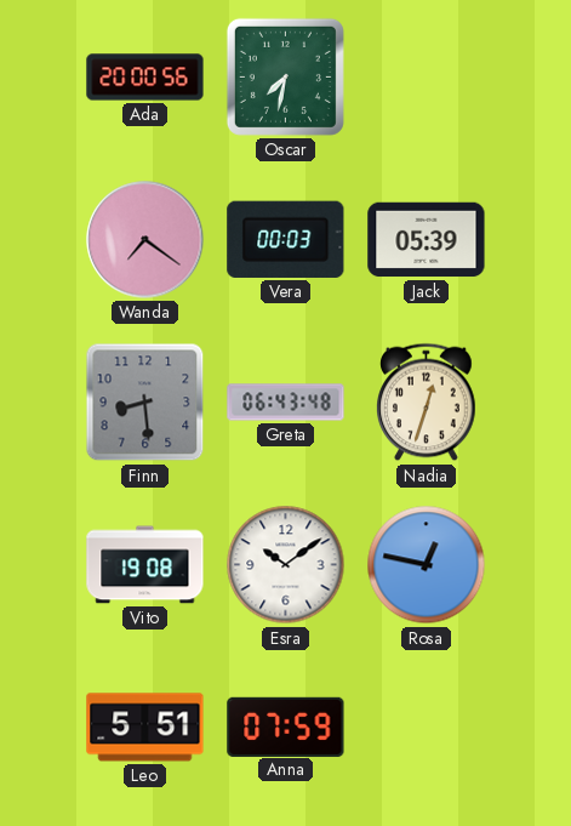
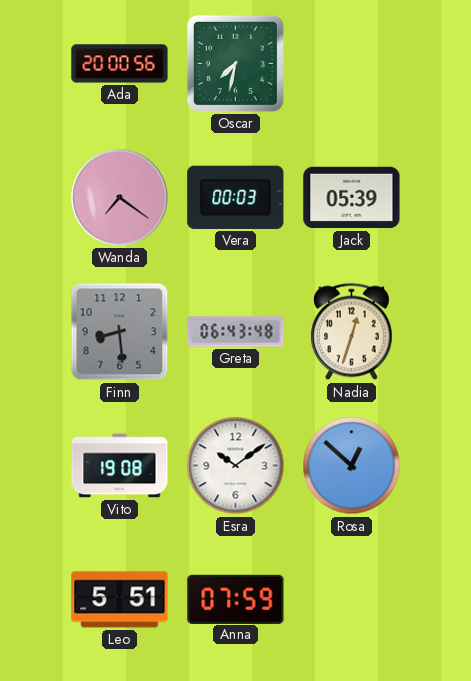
Rosa: 12:47 -> 12:52 (352, 466)
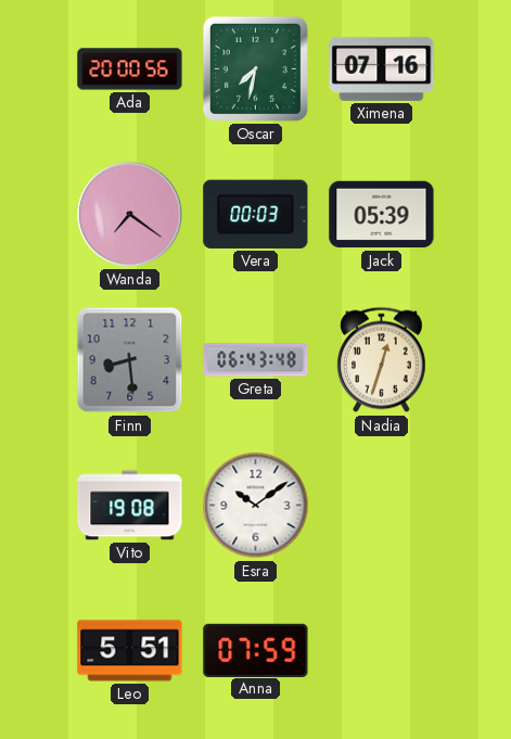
Ximena: none -> 07:16 (382, 68)
Rosa: 12:52 -> none (352, 466)
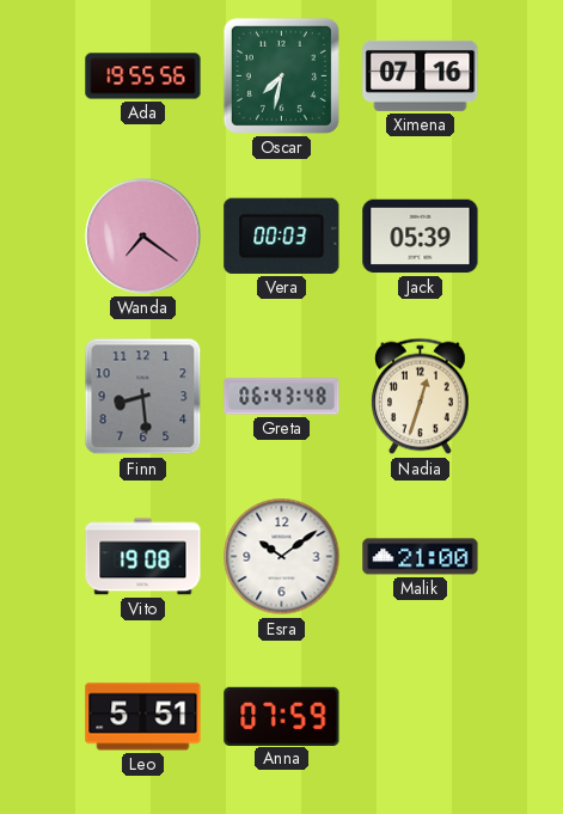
Ada: 20:00 -> 19:55 (143, 76)
Malik: none -> 21:00 (421, 557)
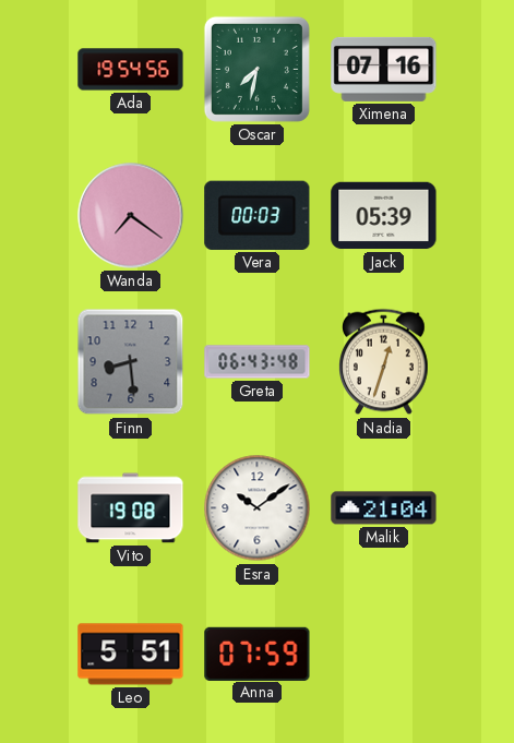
Ada: 19:55 -> 19:54 (131, 70)
Malik: 21:00 -> 21:04 (384, 508)
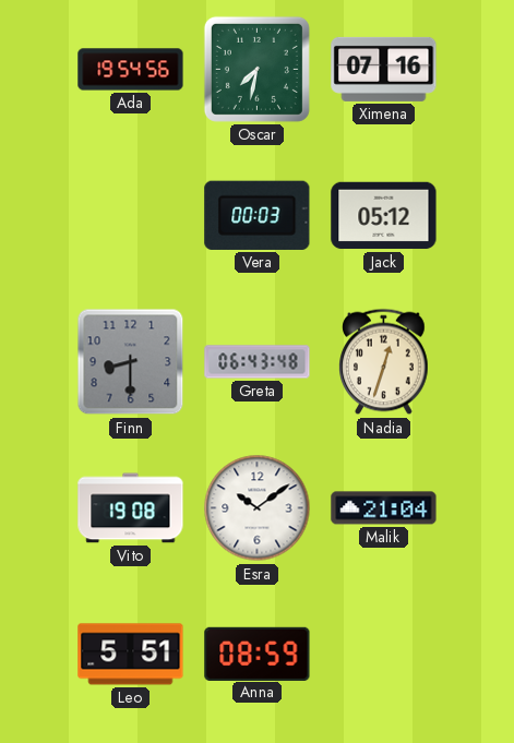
Wanda: 7:21 -> none (131, 216)
Jack: 05:39 -> 05:12 (384, 216)
Finn: 8:29 -> 8:30 (131, 362)
Anna: 07:59 -> 08:59 (258, 654)
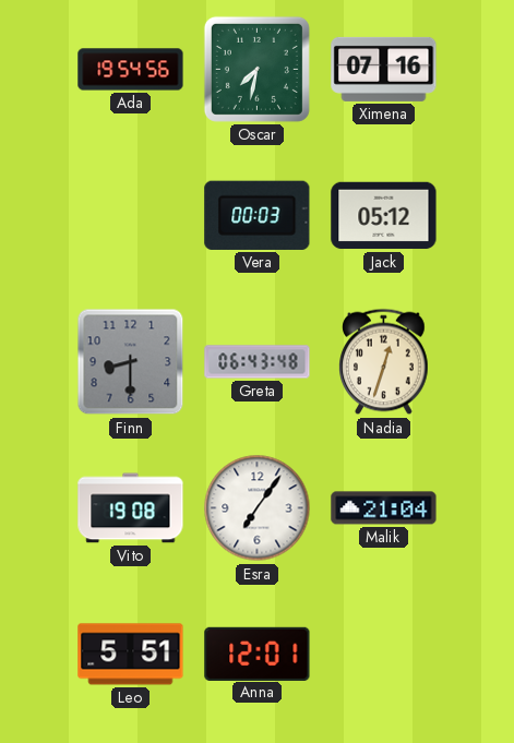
Esra: 10:09 -> 7:06 (258, 508)
Anna: 08:59 -> 12:01 (258, 654)
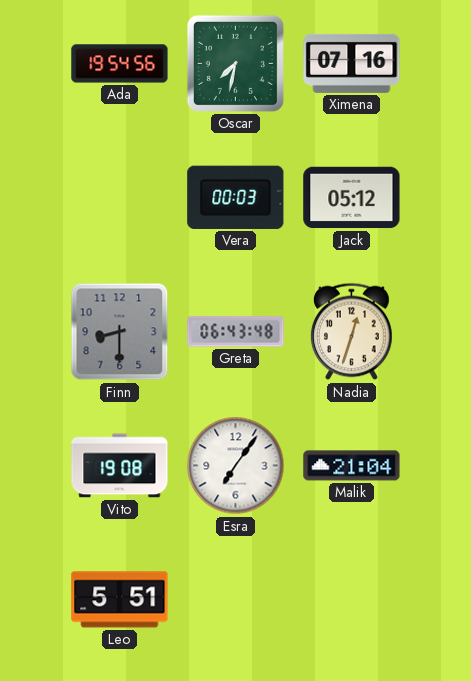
Anna: 12:01 -> none (258, 654)
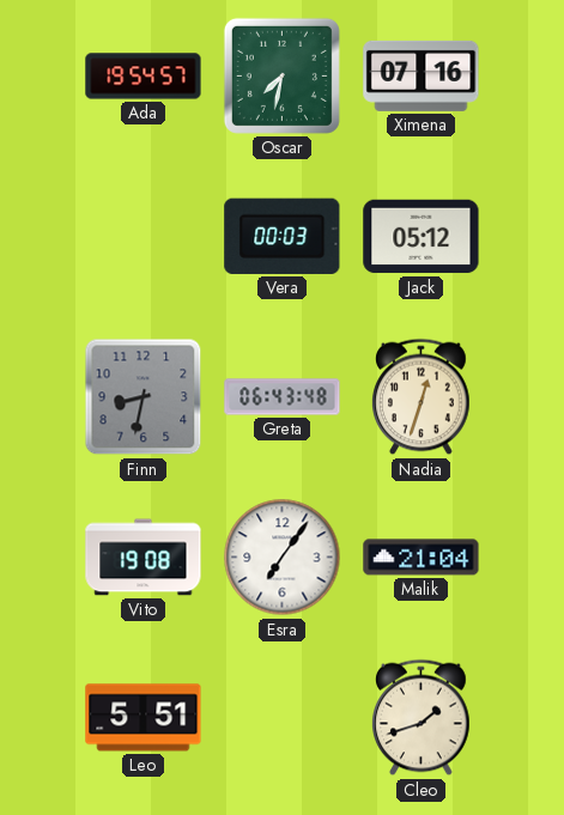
Ada: 19:54:56 -> 19:54:57 (144, 77)
Finn: 8:30 -> 8:32 (144, 397)
Cleo: none -> 1:42 (422, 718)
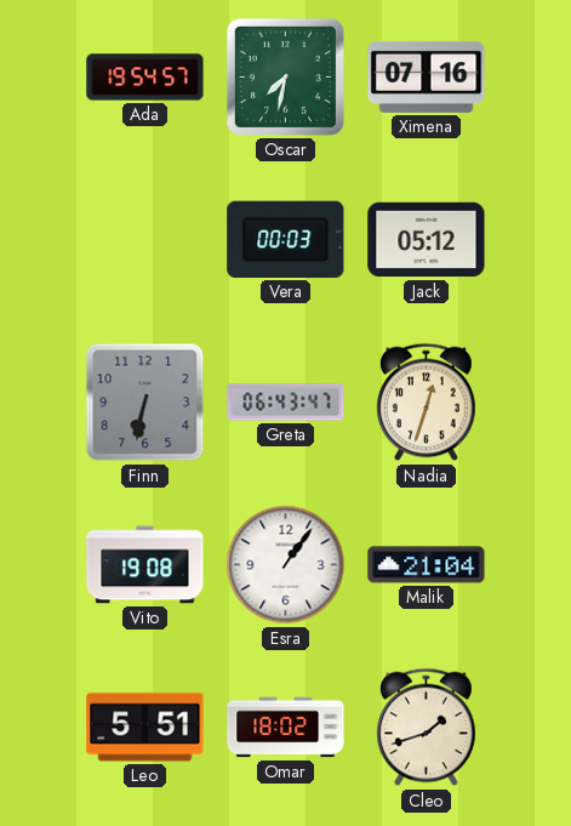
Finn: 8:32 -> 6:32 (145, 403)
Greta: 06:43:48 -> 06:43:47 (286, 403)
Esra: 7:06 -> 1:06 (286, 565)
Omar: none -> 18:02 (286, 728)
